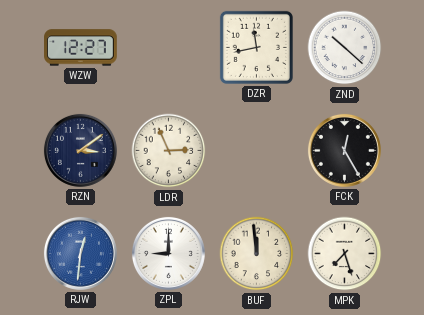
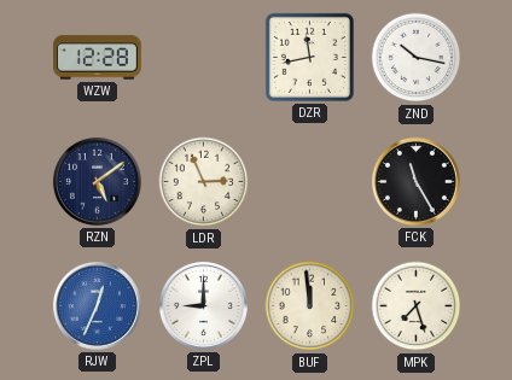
WZW: 12:27 -> 12:28 (98, 58)
ZND: 10:22 -> 10:17 (417, 58)
RZN: 3:09 -> 5:09 (97, 181)
FCK: 12:25 -> 11:25 (415, 181)
RJW: 12:31 -> 12:34 (97, 305)
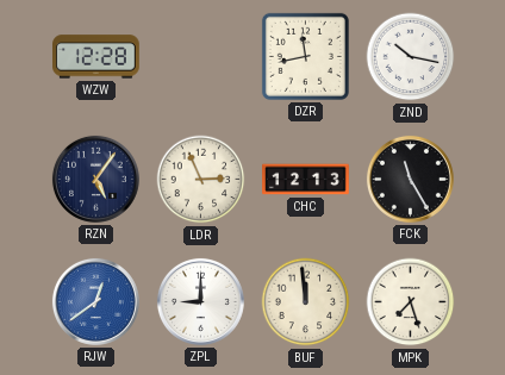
RZN: 5:09 -> 5:06 (95, 179)
CHC: none -> 12:13 (306, 180)
RJW: 12:34 -> 12:39 (95, 301)
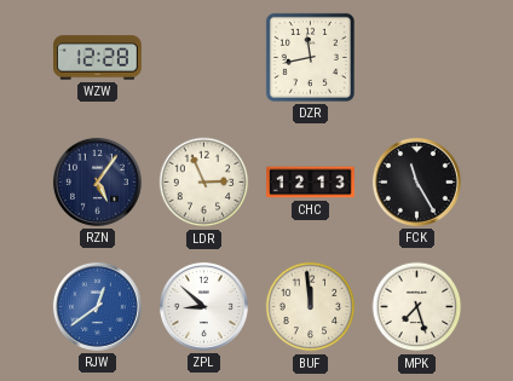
ZND: 10:17 -> none (411, 57)
ZPL: 9:00 -> 8:52 (203, 306)
